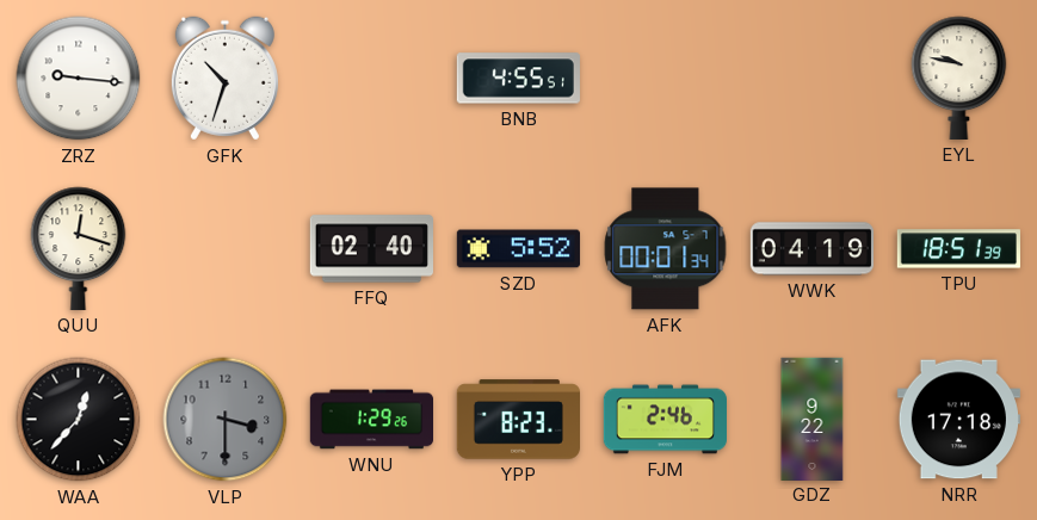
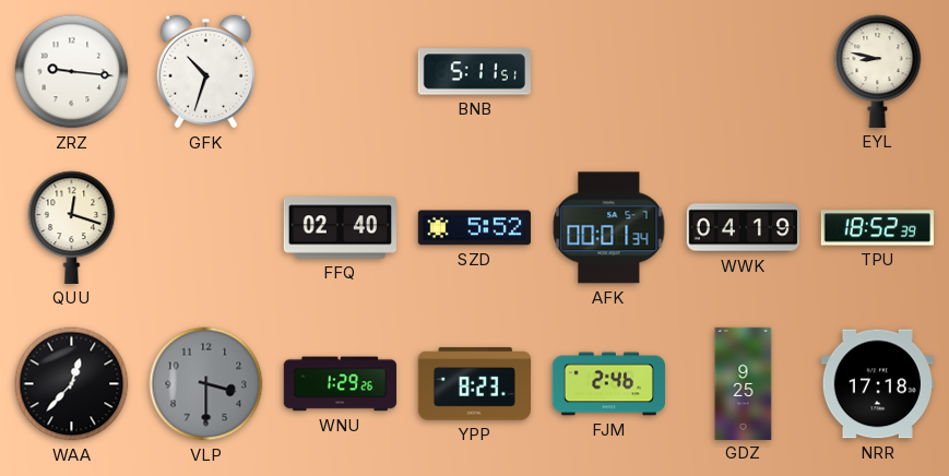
BNB: 4:55 -> 5:11 (474, 72)
EYL: 9:47 -> 8:47 (878, 71)
TPU: 18:51 -> 18:52 (877, 228)
GDZ: 9:22 -> 9:25 (744, 383)
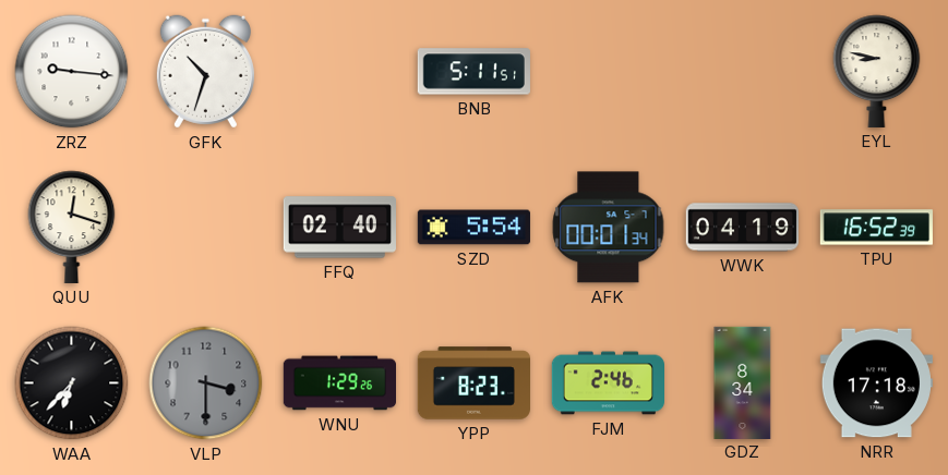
SZD: 5:52 -> 5:54 (473, 228)
TPU: 18:52 -> 16:52 (876, 228)
WAA: 12:37 -> 6:37 (72, 383)
GDZ: 9:25 -> 8:34 (743, 382)
